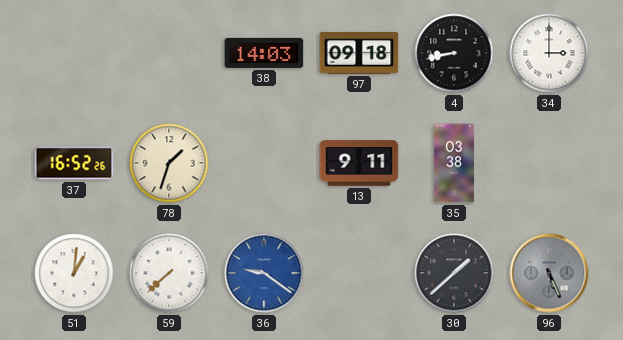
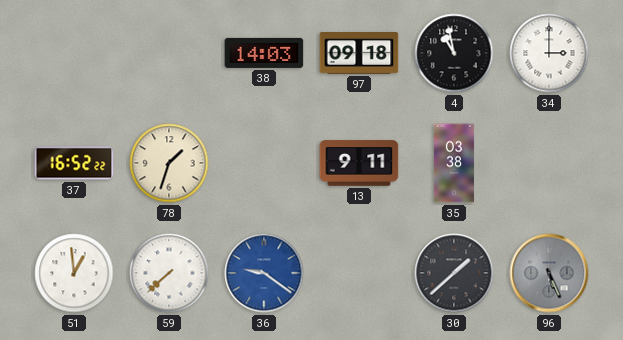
4: 8:43 -> 10:58 (454, 53)
37: 16:52:26 -> 16:52:22 (74, 163)
51: 1:01 -> 12:59 (74, 273)
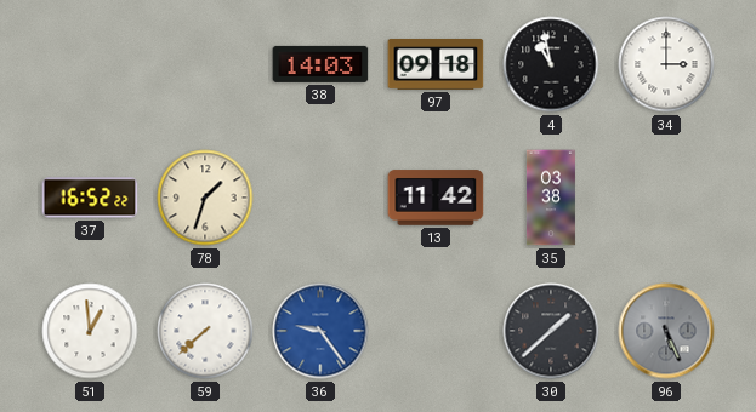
13: 9:11 -> 11:42 (436, 198)
36: 9:21 -> 9:24 (320, 331)
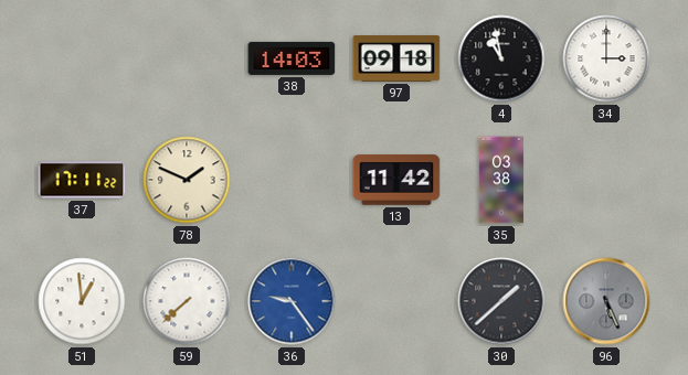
37: 16:52 -> 17:11 (82, 180)
78: 1:33 -> 1:49 (187, 180)
